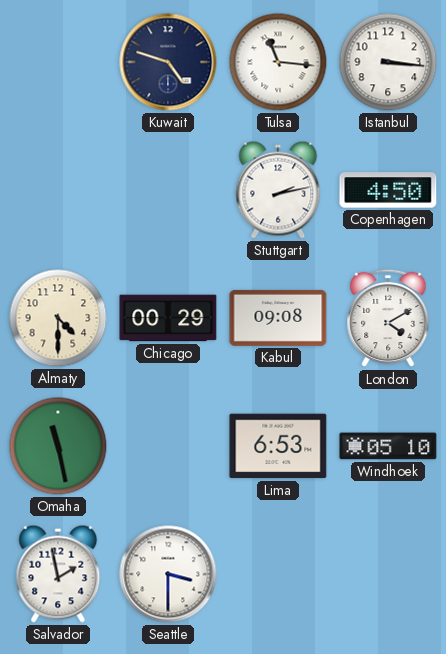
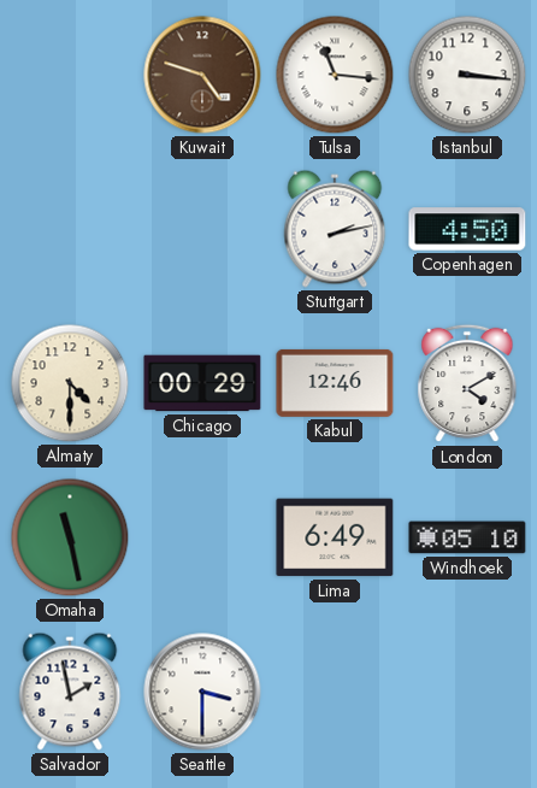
Kuwait dial: navy -> brown (202, 75)
Kabul: 09:08 -> 12:46 (335, 383)
Lima: 6:53 -> 6:49 (335, 537)
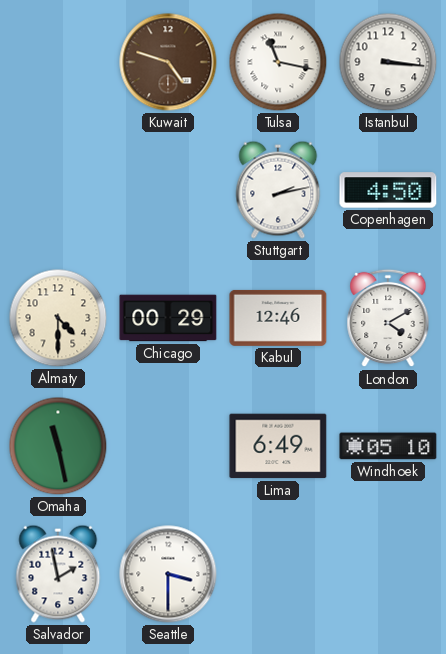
Tulsa: 11:16 -> 11:17 (278, 62)
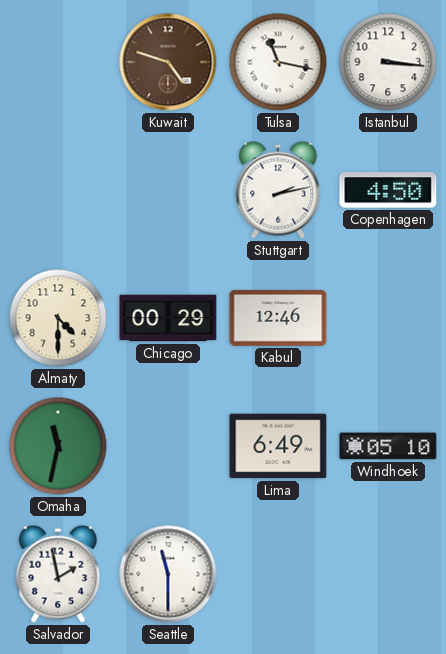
London: 4:10 -> none (388, 318)
Omaha: 11:28 -> 11:32 (58, 446)
Seattle: 3:30 -> 11:30 (168, 574)
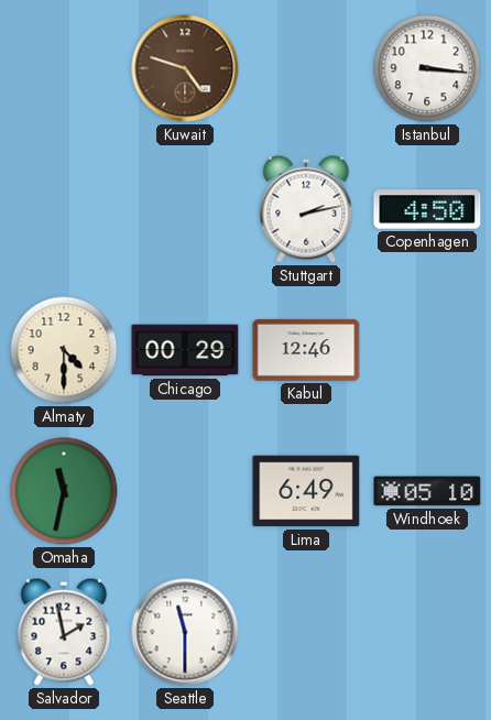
Tulsa: 11:17 -> none (278, 62)
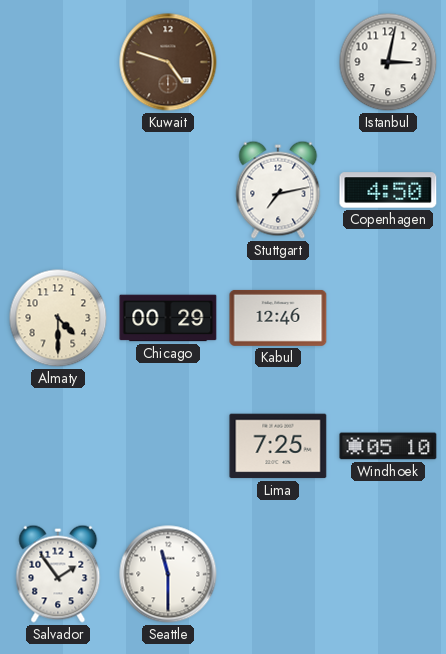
Istanbul: 3:16 -> 3:02 (388, 62)
Stuttgart: 2:13 -> 7:13 (278, 190)
Omaha: 11:32 -> none (64, 491)
Lima: 6:49 -> 7:25 (278, 446)
Salvador: 1:58 -> 1:54 (58, 574)
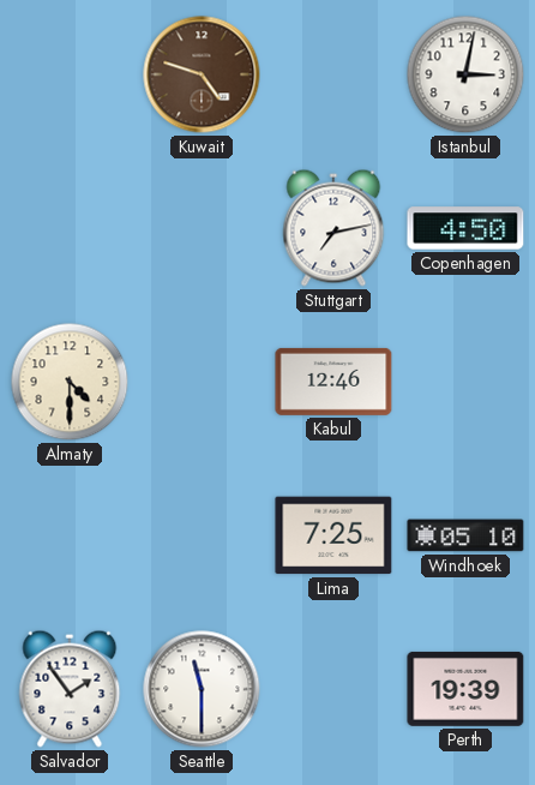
Chicago: 00:29 -> none (168, 318)
Perth: none -> 19:39 (465, 689)
